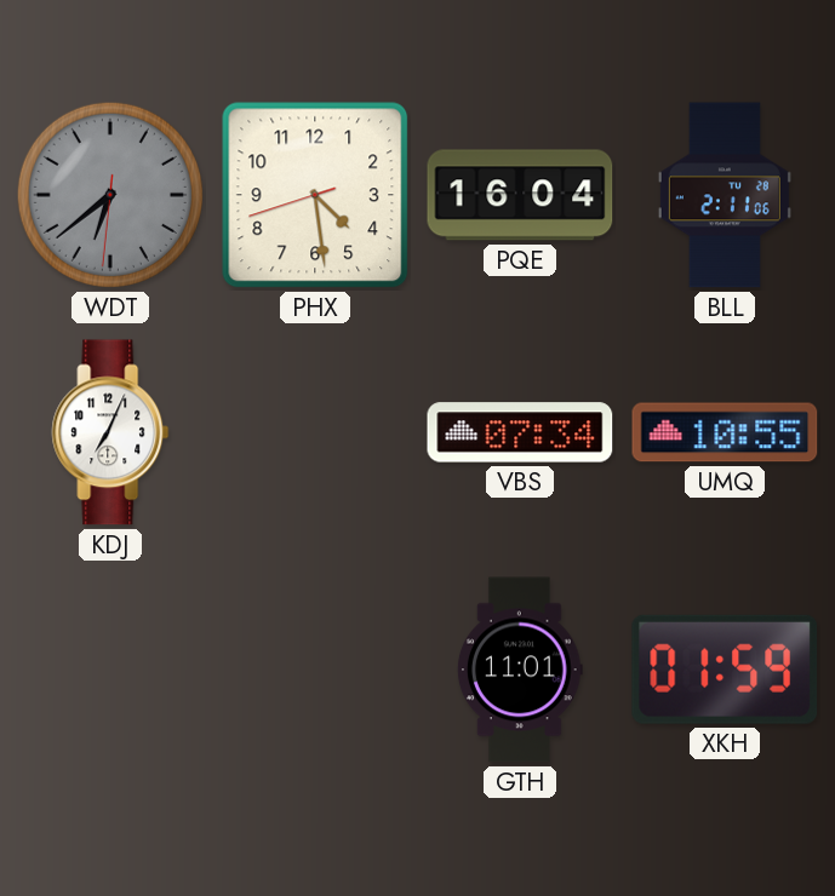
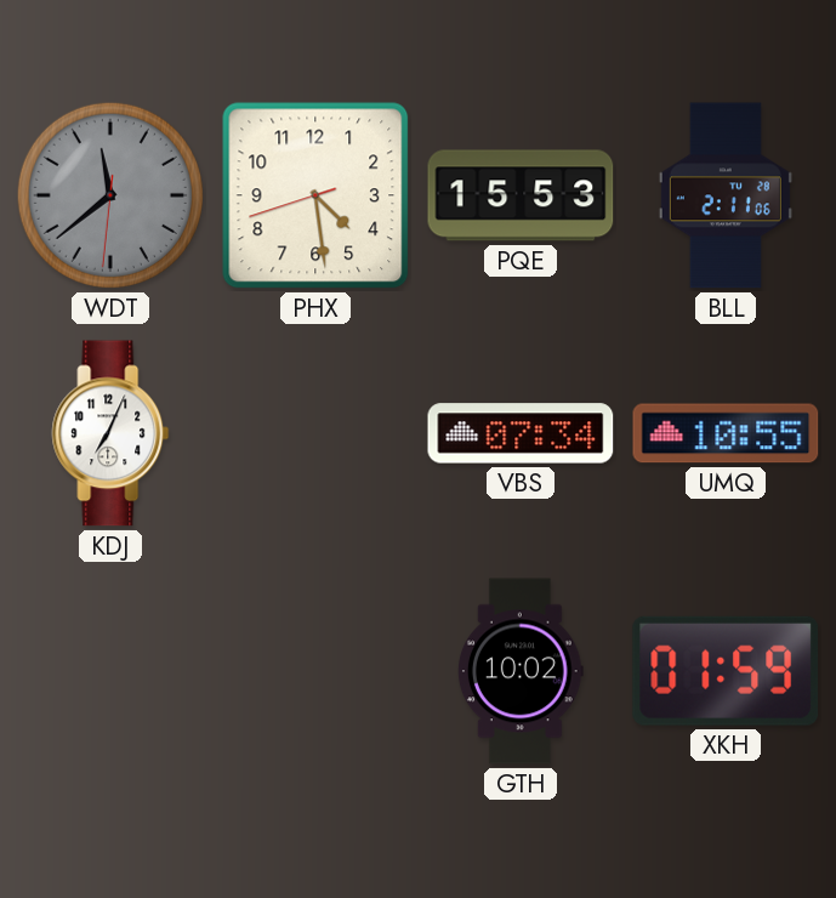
WDT: 6:38 -> 11:38 (110, 195)
PQE: 16:04 -> 15:53 (521, 195)
GTH: 11:01 -> 10:02 (521, 671)
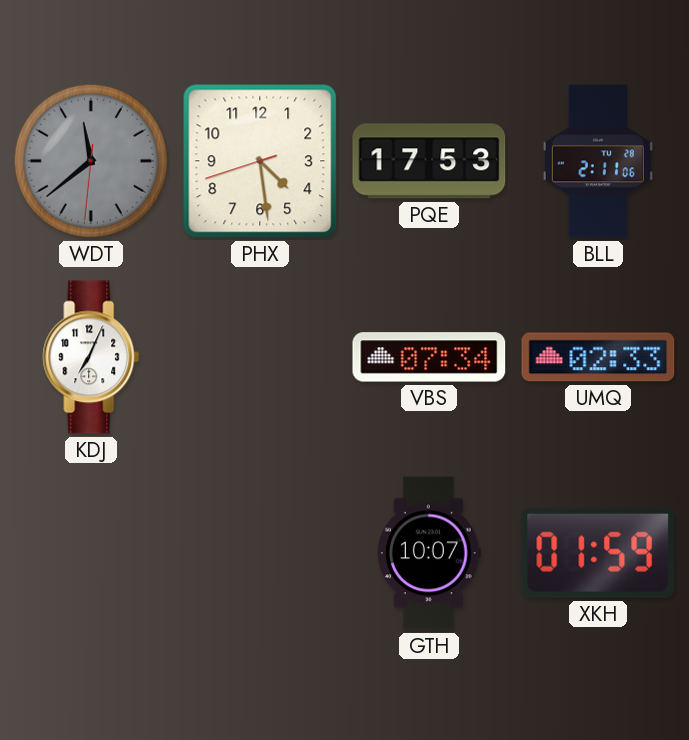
PQE: 15:53 -> 17:53 (429, 161)
UMQ: 10:55 -> 02:33 (598, 357)
GTH: 10:02 -> 10:07 (429, 553)
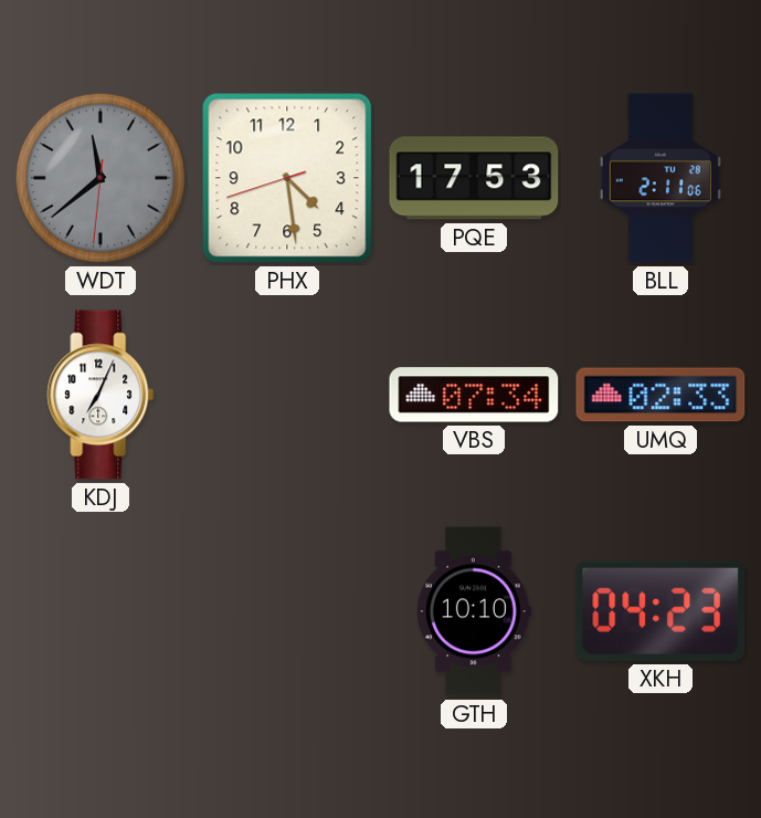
GTH: 10:07 -> 10:10 (474, 611)
XKH: 01:59 -> 04:23 (660, 611)
